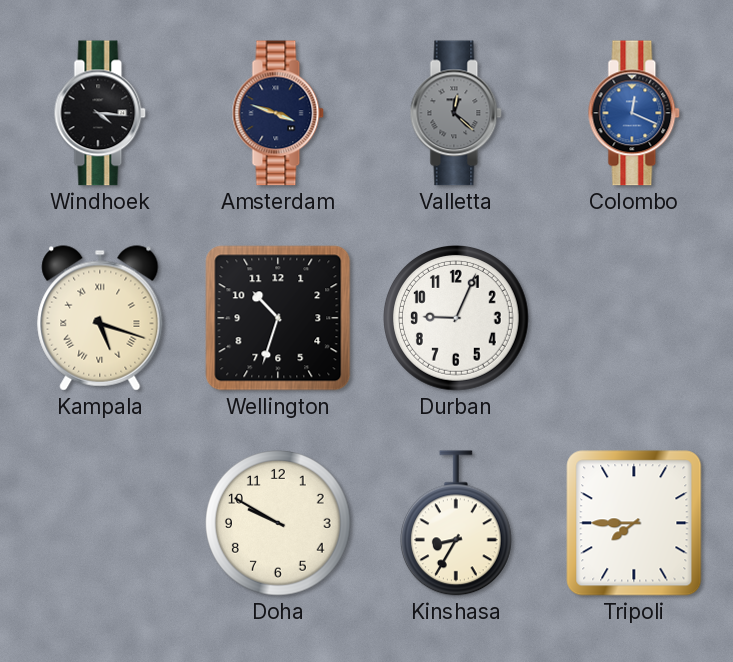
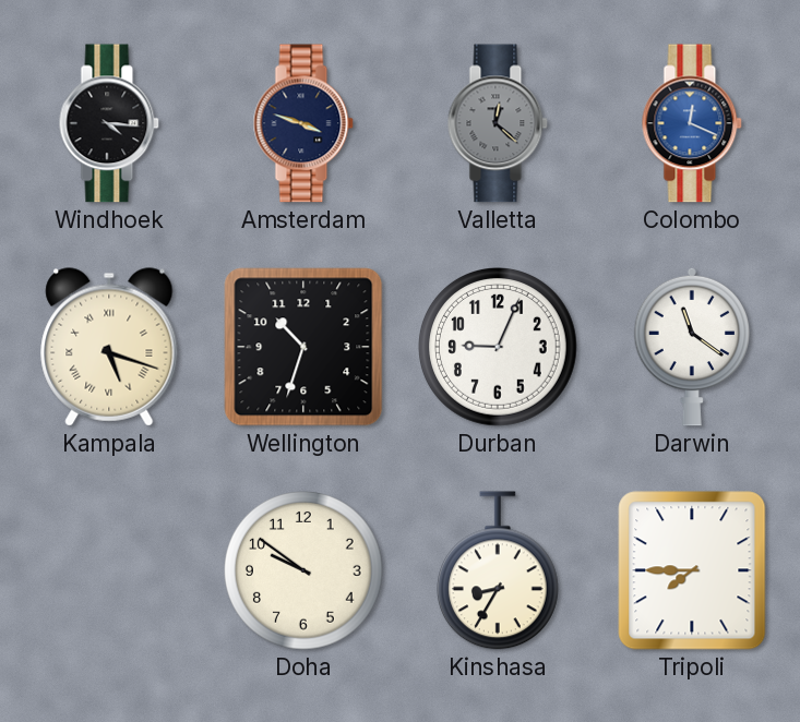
Darwin: none -> 11:21 (691, 347)
Doha: 9:50 -> 9:51 (305, 571)
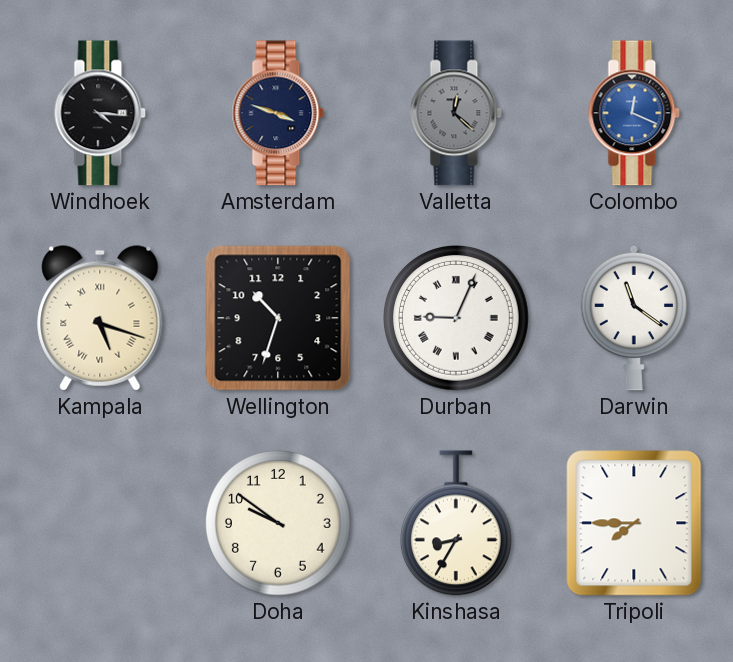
Durban numerals: Arabic -> Roman (457, 319)
